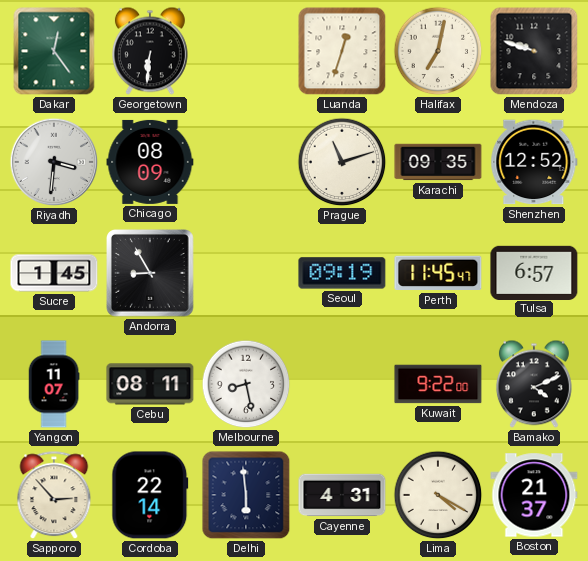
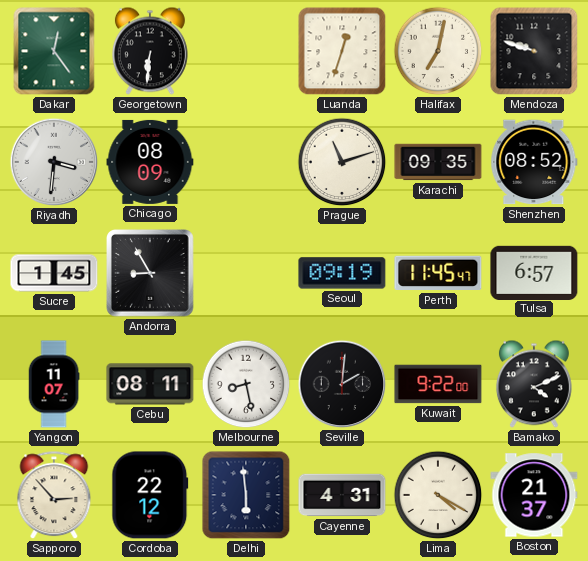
Shenzhen: 12:52 -> 08:52 (534, 162)
Seville: none -> 2:01 (342, 384)
Cordoba: 22:14 -> 22:12 (150, 495)
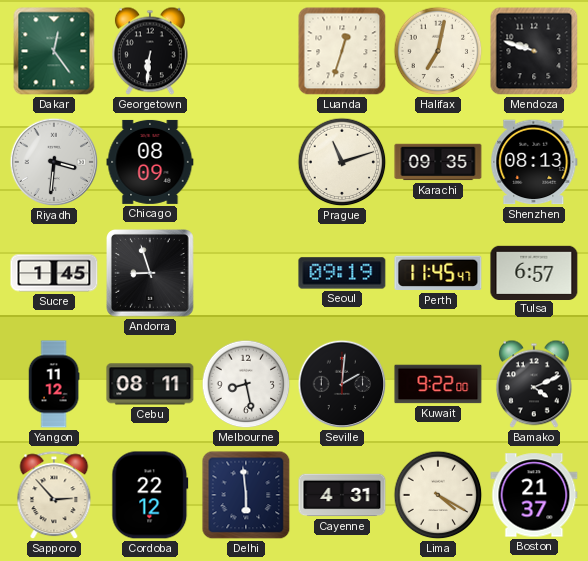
Shenzhen: 08:52 -> 08:13 (534, 162)
Andorra: 8:55 -> 8:57 (151, 274)
Yangon: 11:07 -> 11:12 (54, 384)
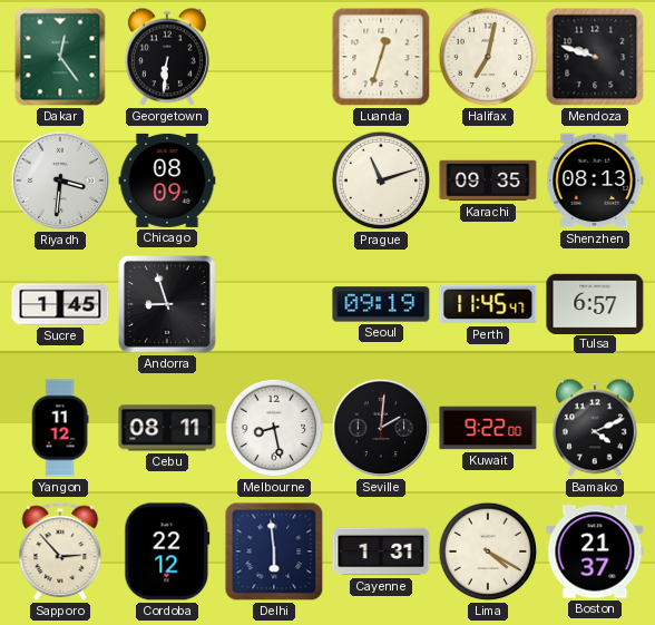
Cayenne: 4:31 -> 1:31 (381, 551)
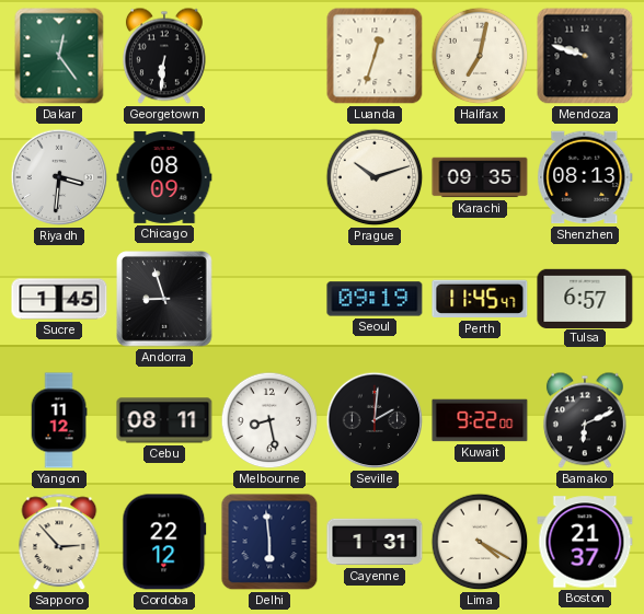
Prague: 11:12 -> 10:12 (375, 177)
Bamako: 4:11 -> 6:11 (585, 420)
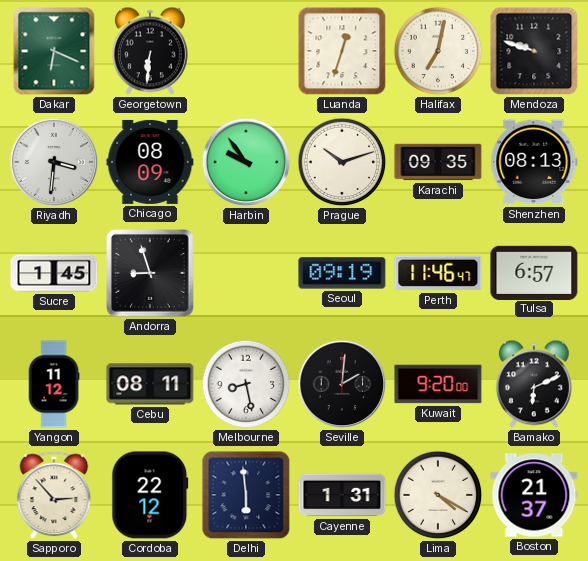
Dakar: 12:24 -> 6:19 (54, 51)
Harbin: none -> 9:54 (246, 162)
Perth: 11:45 -> 11:46 (438, 273)
Kuwait: 9:22 -> 9:20 (438, 384)
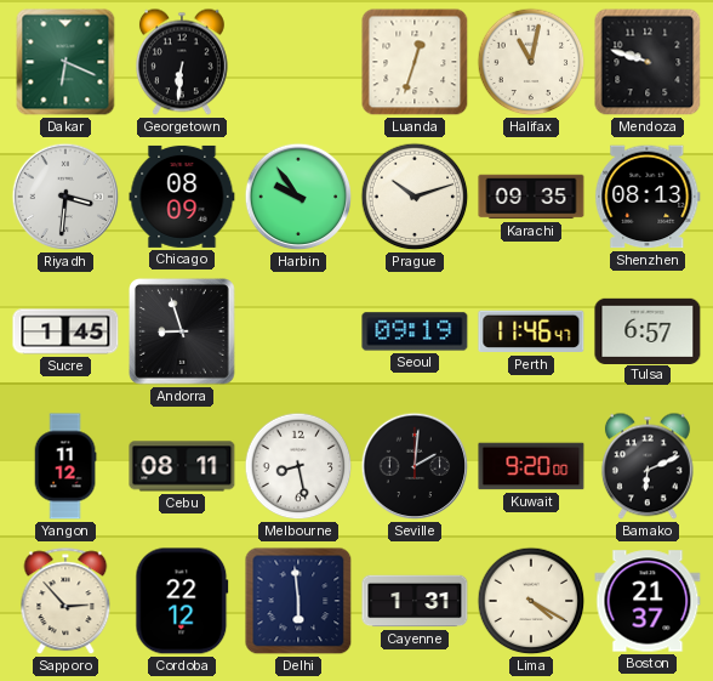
Halifax: 7:02 -> 11:02 (531, 62)
